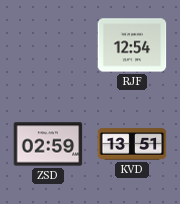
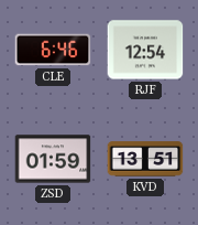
CLE: none -> 6:46 (53, 50)
ZSD: 02:59 -> 01:59 (53, 159)
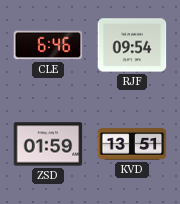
RJF: 12:54 -> 09:54 (132, 45)
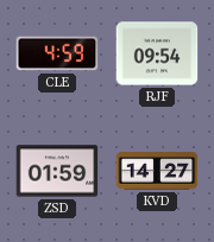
CLE: 6:46 -> 4:59 (57, 53)
KVD: 13:51 -> 14:27 (157, 171)
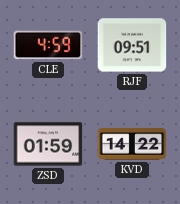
RJF: 09:54 -> 09:51 (132, 45)
KVD: 14:27 -> 14:22 (132, 144)
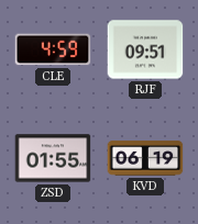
ZSD: 01:59 -> 01:55 (53, 158)
KVD: 14:22 -> 06:19 (145, 158)
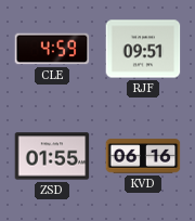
KVD: 06:19 -> 06:16 (143, 156)
